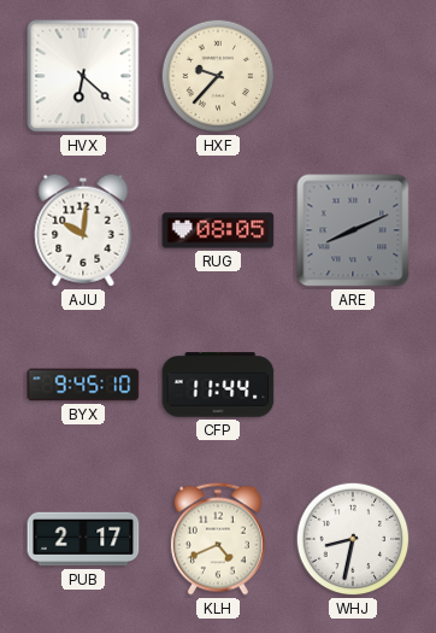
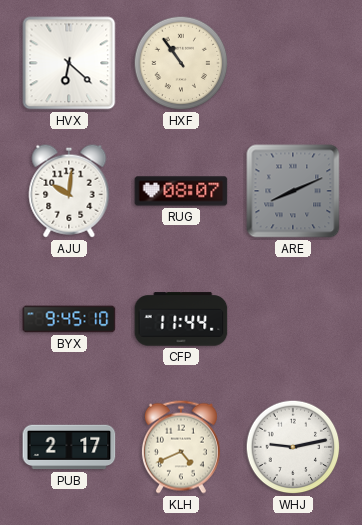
HXF: 9:37 -> 10:54 (181, 63)
RUG: 08:05 -> 08:07 (181, 191)
WHJ: 8:32 -> 9:13 (293, 447)
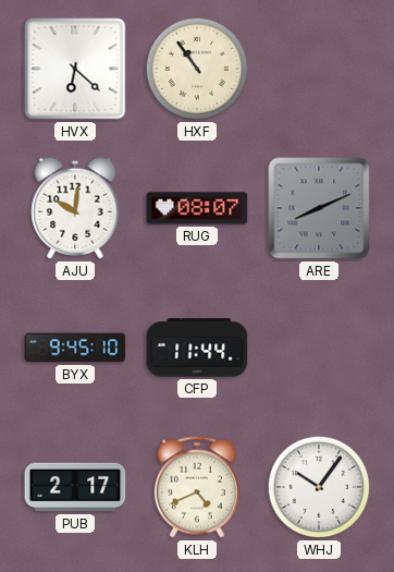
WHJ: 9:13 -> 10:06 (319, 487)
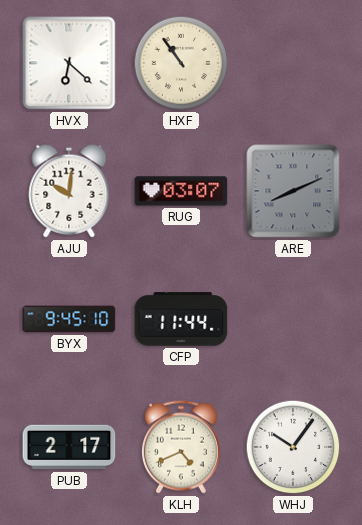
RUG: 08:07 -> 03:07 (181, 191)
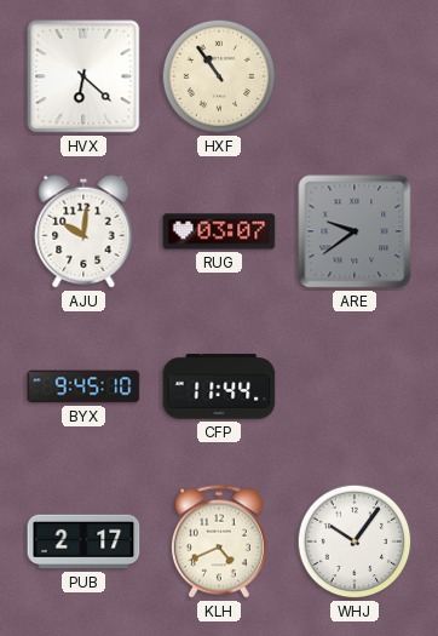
ARE: 8:11 -> 9:39 (355, 231)
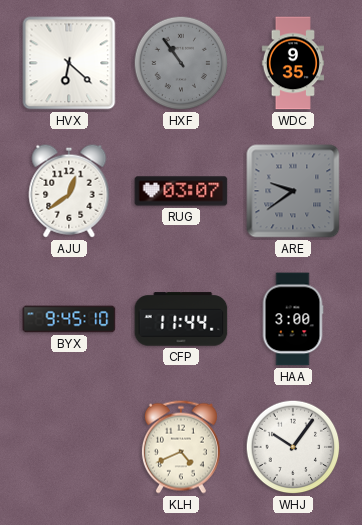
HXF dial: cream -> grey (181, 63)
WDC: none -> 9:35 (292, 63)
AJU: 10:01 -> 12:39 (69, 191)
HAA: none -> 3:00 (293, 319)
PUB: 2:17 -> none (83, 542)
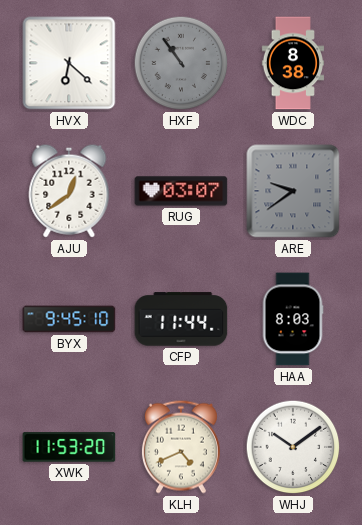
WDC: 9:35 -> 8:38 (292, 63)
HAA: 3:00 -> 8:03 (293, 319)
XWK: none -> 11:53 (69, 447)
WHJ: 10:06 -> 10:09 (293, 447)
